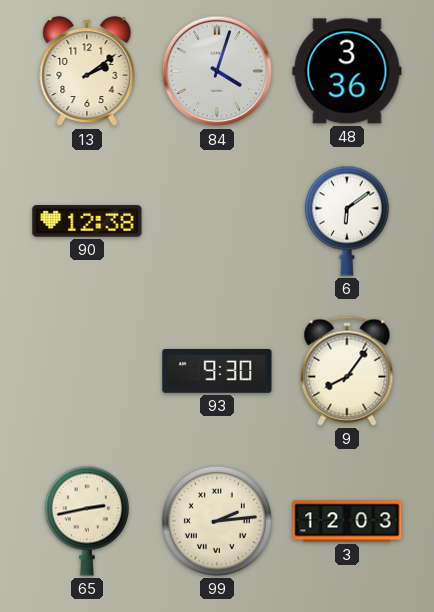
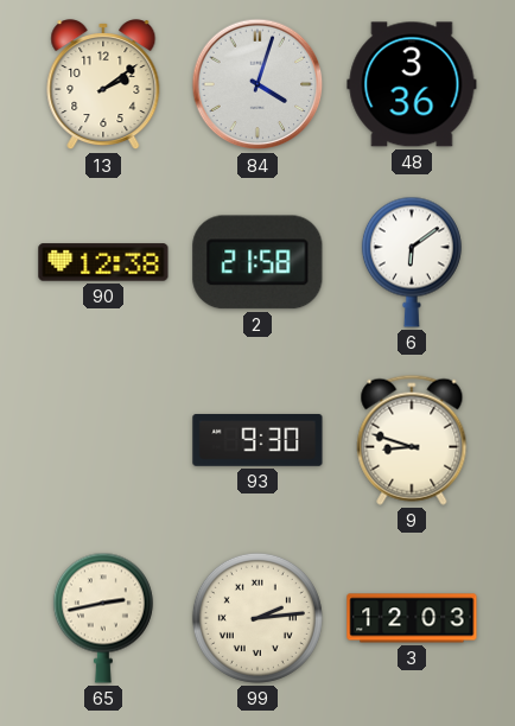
2: none -> 21:58 (257, 262)
9: 8:06 -> 8:48 (412, 440)
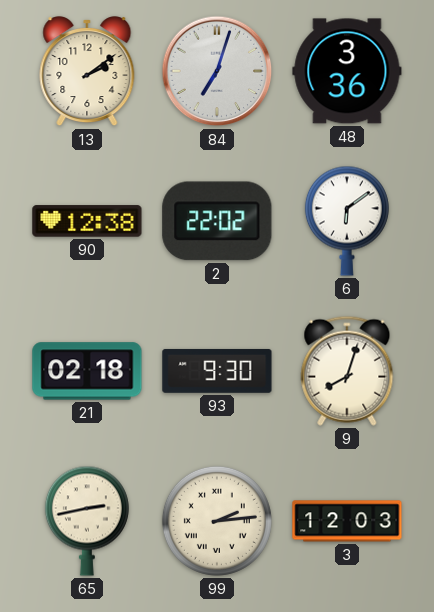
84: 4:03 -> 7:03 (217, 71)
2: 21:58 -> 22:02 (217, 221)
21: none -> 02:18 (87, 371)
9: 8:48 -> 8:03 (347, 371)
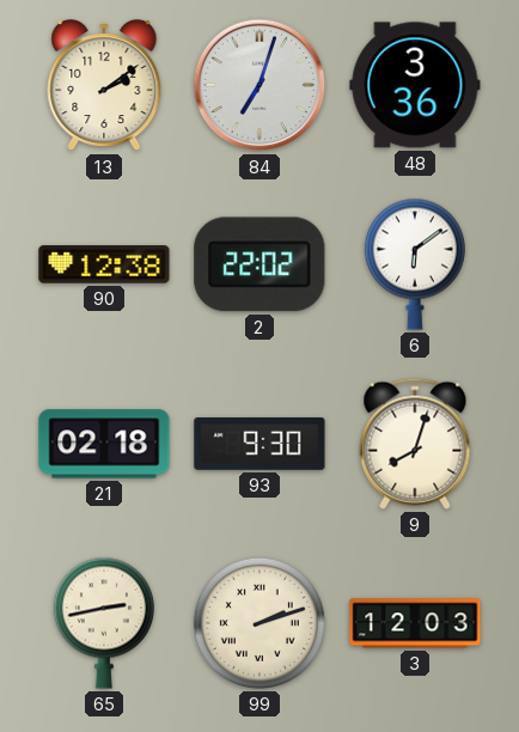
99: 2:14 -> 2:12 (259, 623)
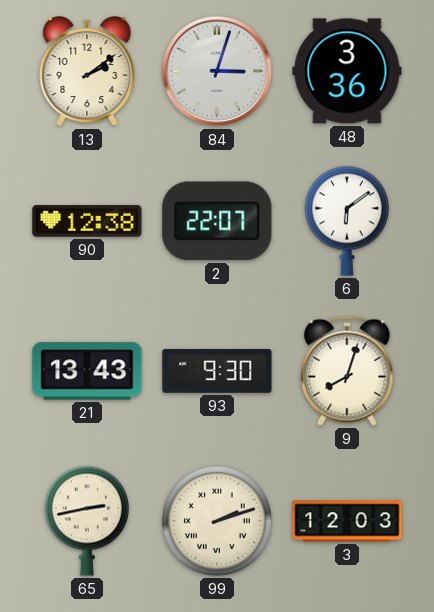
84: 7:03 -> 3:03 (217, 71)
2: 22:02 -> 22:07 (217, 221)
21: 02:18 -> 13:43 (87, 371)
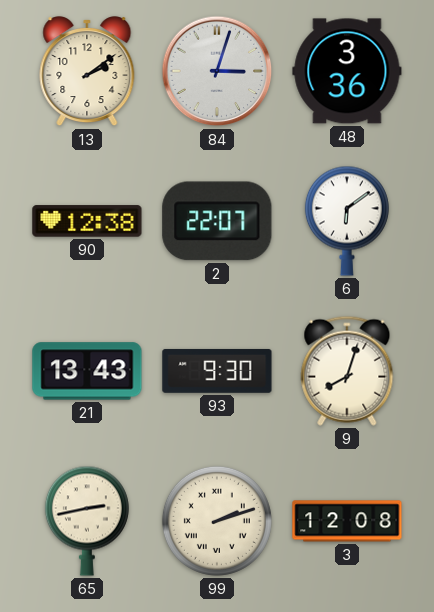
3: 12:03 -> 12:08 (347, 521)
